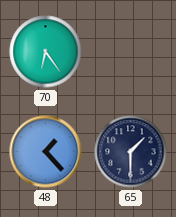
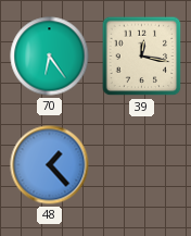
39: none -> 12:17 (142, 57)
65: 1:30 -> none (131, 152)
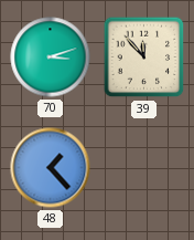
70: 6:24 -> 3:12 (51, 58)
39: 12:17 -> 11:53 (144, 58)
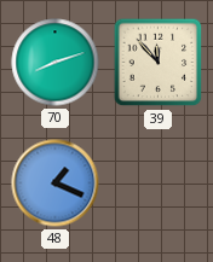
70: 3:12 -> 8:12 (56, 63)
48: 1:23 -> 1:19 (56, 184)
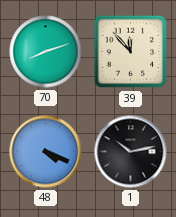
48: 1:19 -> 4:19 (46, 152)
1: none -> 10:13 (131, 152)
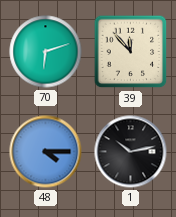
70: 8:12 -> 6:12 (46, 52)
48: 4:19 -> 4:15 (46, 152)
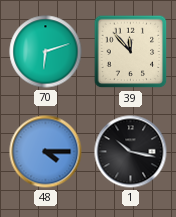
1: 10:13 -> 10:17 (131, 152)
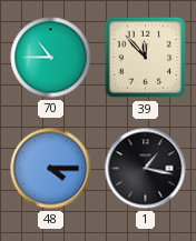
70: 6:12 -> 10:45 (51, 58)
1: 10:17 -> 1:17 (146, 169)
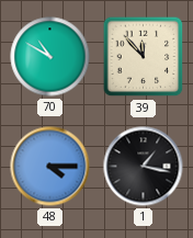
70: 10:45 -> 10:50 (50, 57)
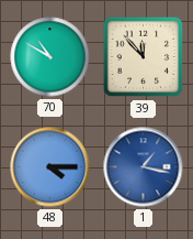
1 dial: black -> blue (144, 167)
